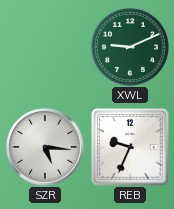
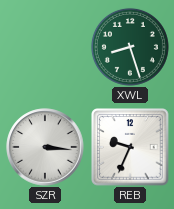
XWL: 9:11 -> 8:27 (130, 47)
SZR: 5:16 -> 3:16 (45, 147)
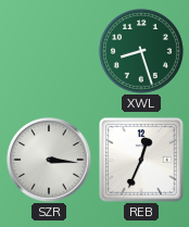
REB: 9:34 -> 12:34 (141, 160)
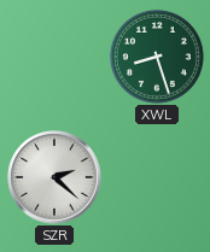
SZR: 3:16 -> 2:22 (54, 177)
REB: 12:34 -> none (141, 160)
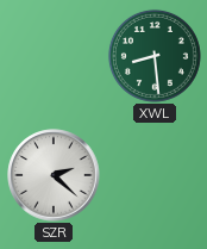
XWL: 8:27 -> 8:29 (155, 56)
